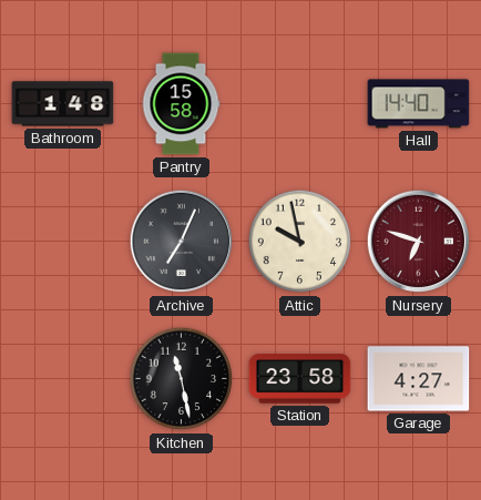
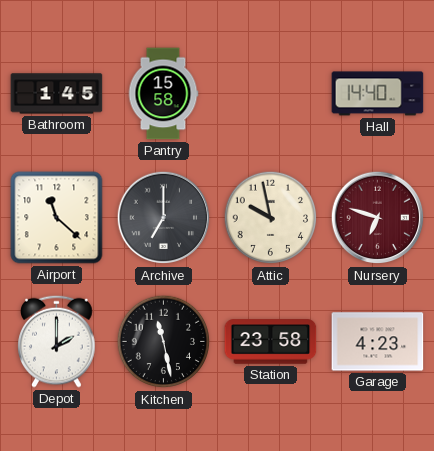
Bathroom: 1:48 -> 1:45 (57, 94)
Airport: none -> 11:22 (57, 218)
Archive: 7:04 -> 7:00 (164, 218)
Depot: none -> 2:00 (57, 341)
Garage: 4:27 -> 4:23 (378, 342)
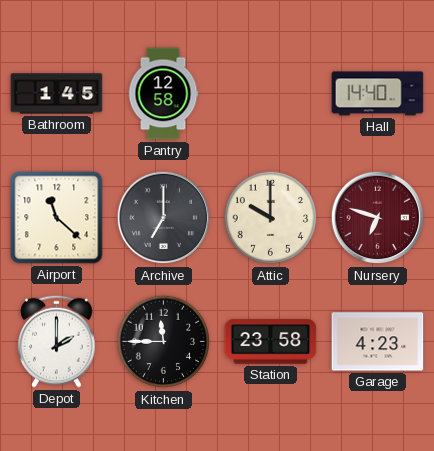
Pantry: 15:58 -> 12:58 (163, 94)
Attic: 9:58 -> 10:00 (271, 218)
Kitchen: 11:28 -> 11:45 (164, 342)
